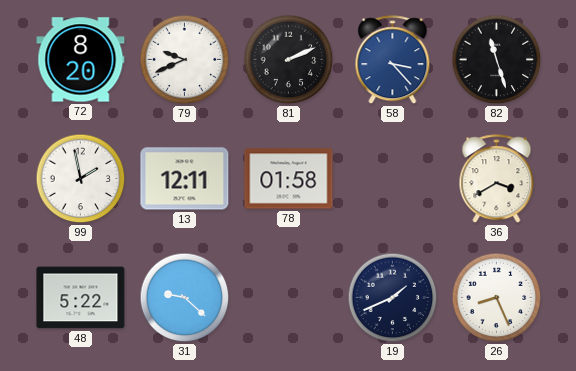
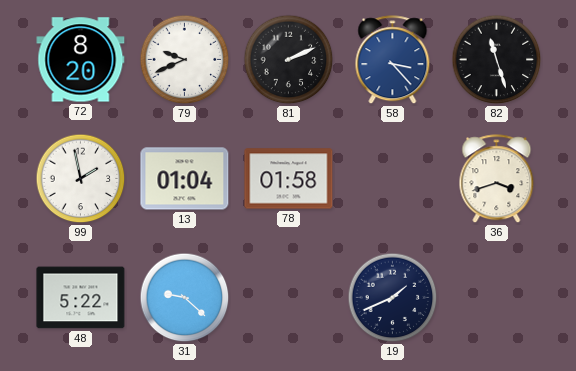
13: 12:11 -> 01:04 (185, 179)
36: 3:40 -> 3:42 (497, 179)
26: 8:26 -> none (497, 298)
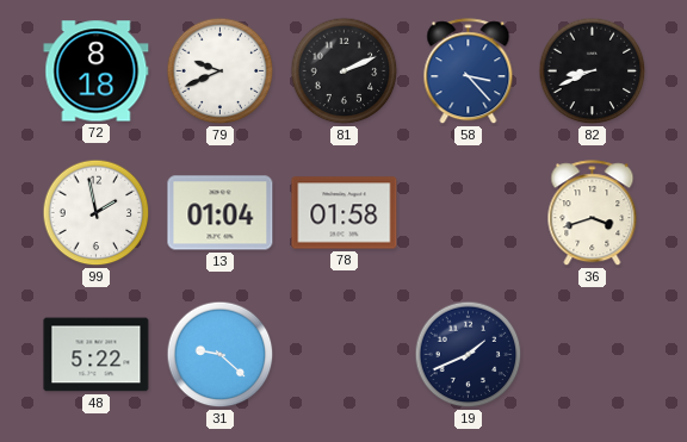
72: 8:20 -> 8:18 (97, 71)
82: 11:27 -> 8:41 (593, 71)
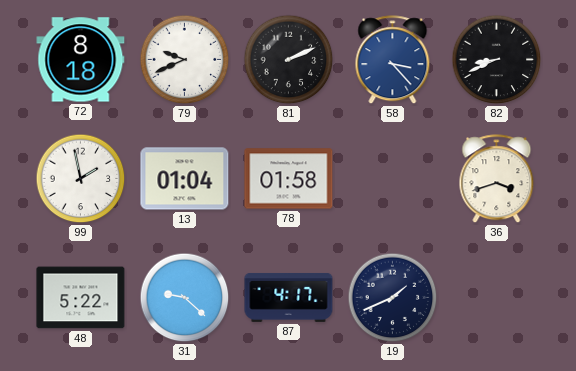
87: none -> 4:17 (289, 297)
